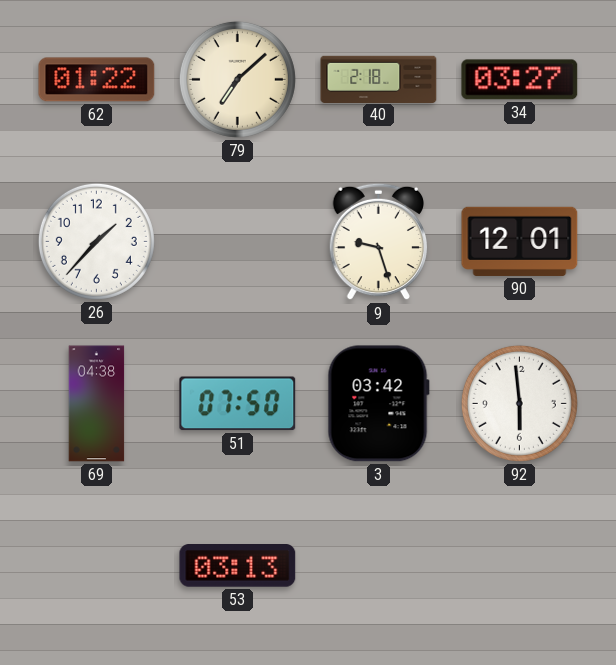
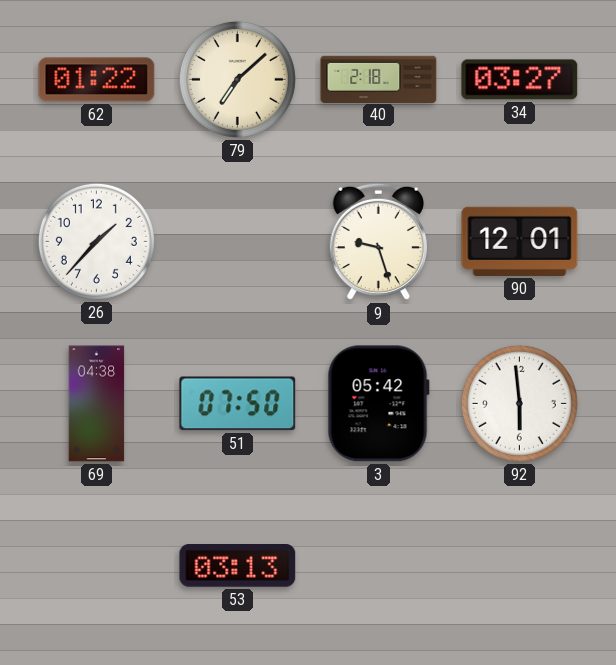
3: 03:42 -> 05:42 (378, 404)
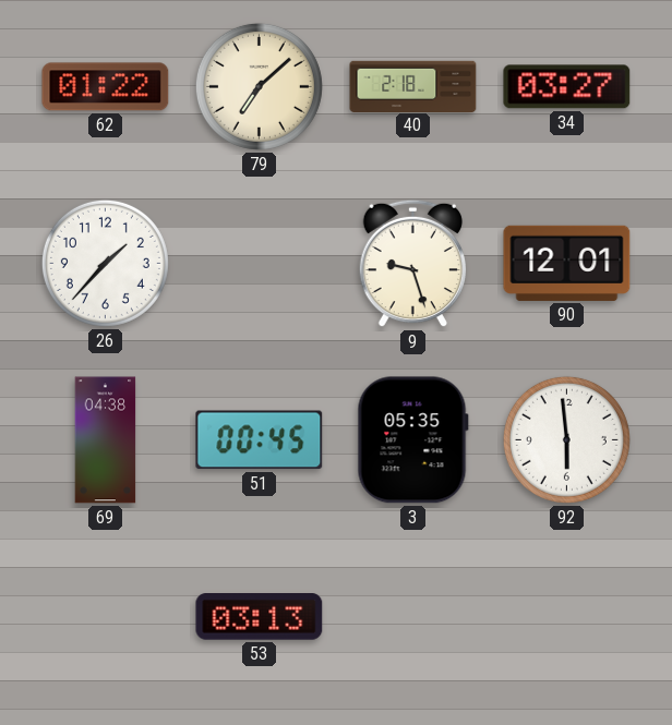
51: 07:50 -> 00:45 (260, 440)
3: 05:42 -> 05:35 (412, 440)
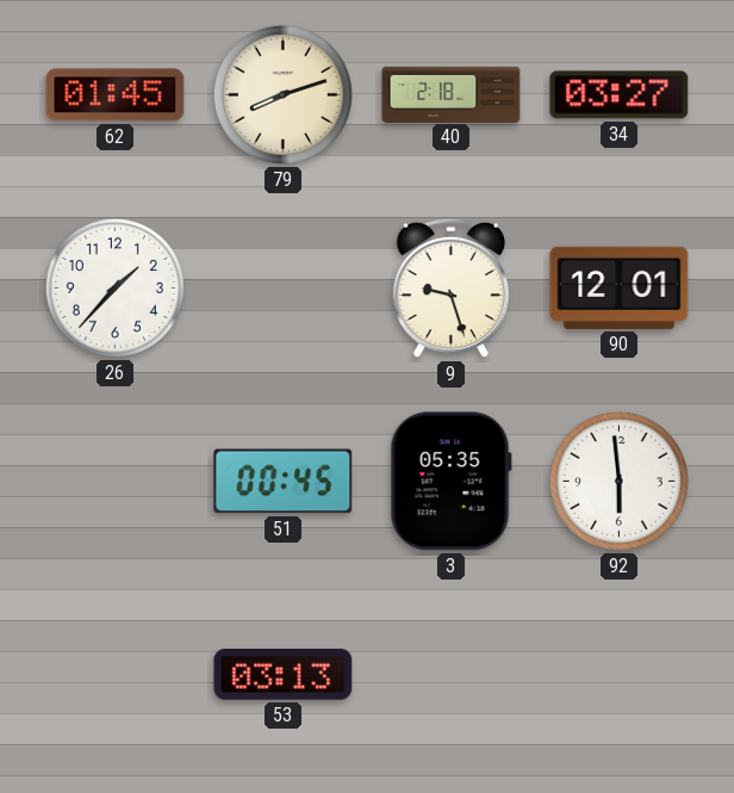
62: 01:22 -> 01:45 (116, 95)
79: 7:08 -> 8:12 (282, 94)
69: 04:38 -> none (106, 440)
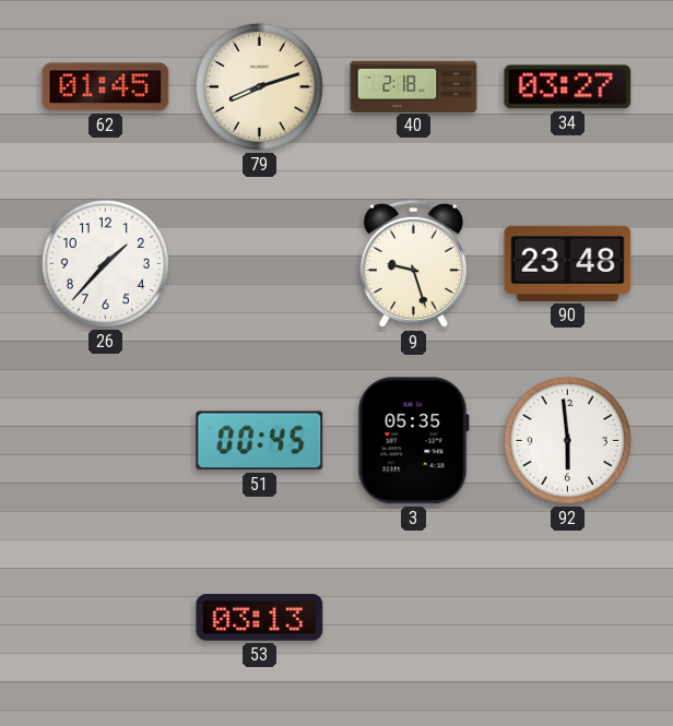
90: 12:01 -> 23:48 (568, 263)
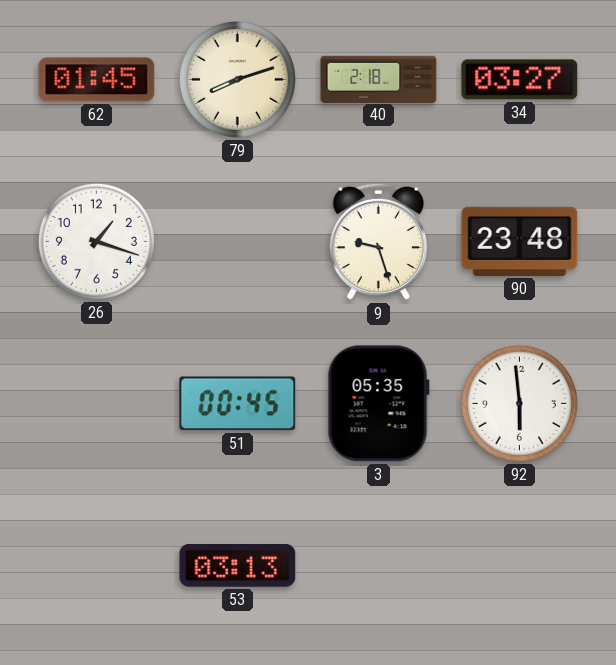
26: 1:37 -> 1:18 (96, 241)
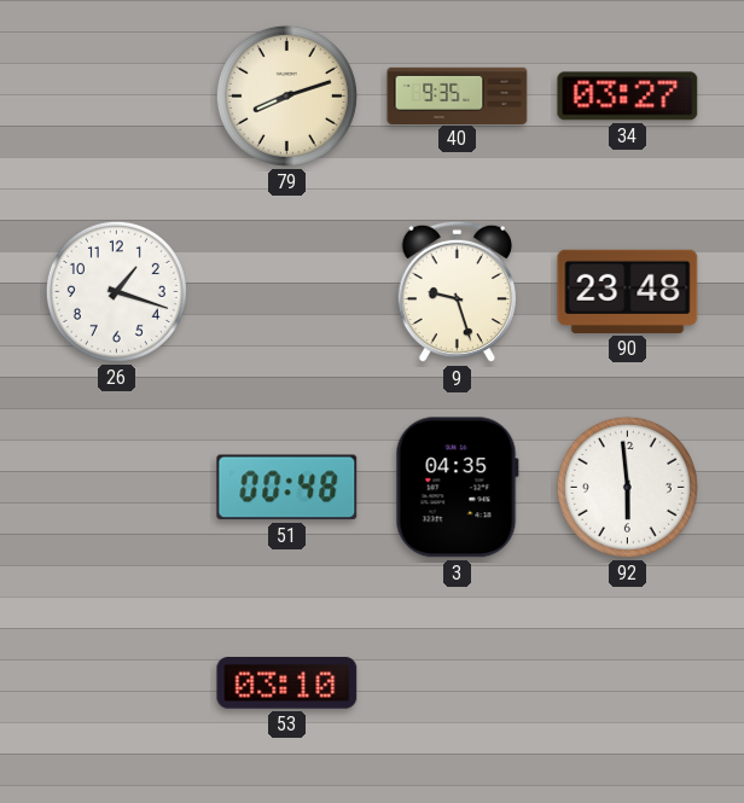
62: 01:45 -> none (97, 80)
40: 2:18 -> 9:35 (458, 95)
51: 00:45 -> 00:48 (287, 488)
3: 05:35 -> 04:35 (457, 488)
53: 03:13 -> 03:10 (287, 683)
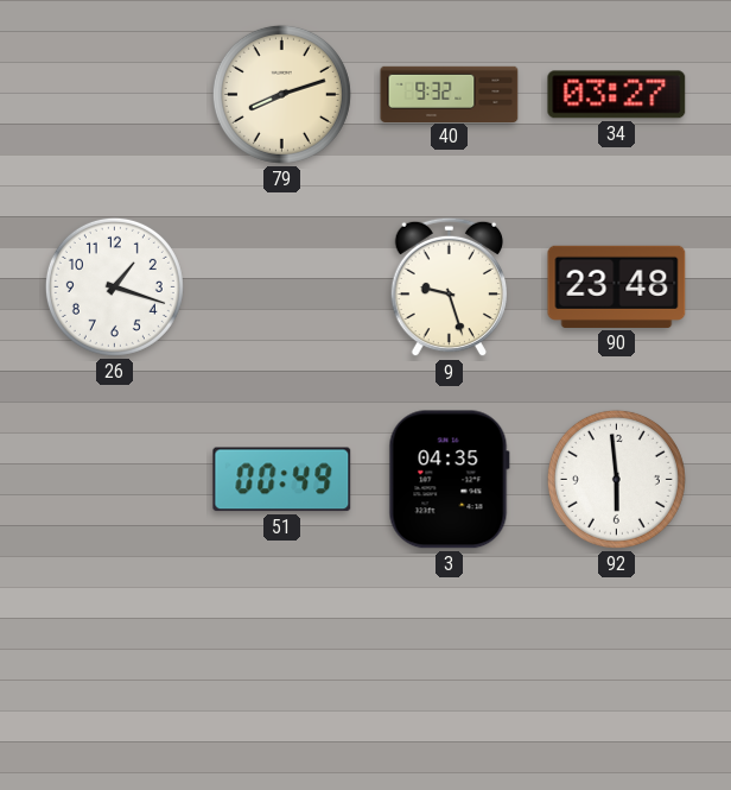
40: 9:35 -> 9:32 (450, 94)
51: 00:48 -> 00:49 (282, 480)
53: 03:10 -> none (287, 683)
